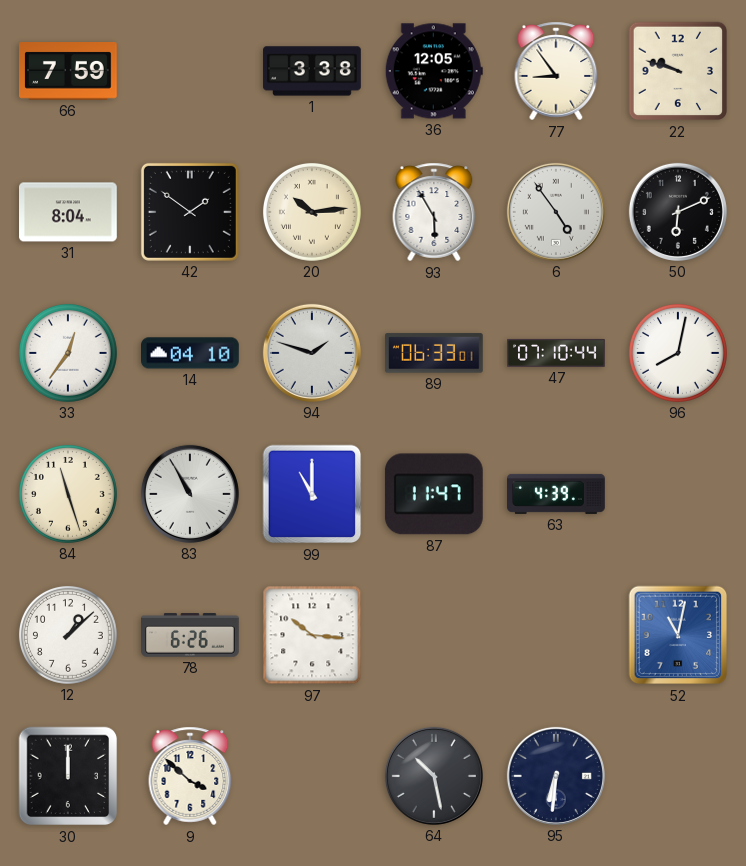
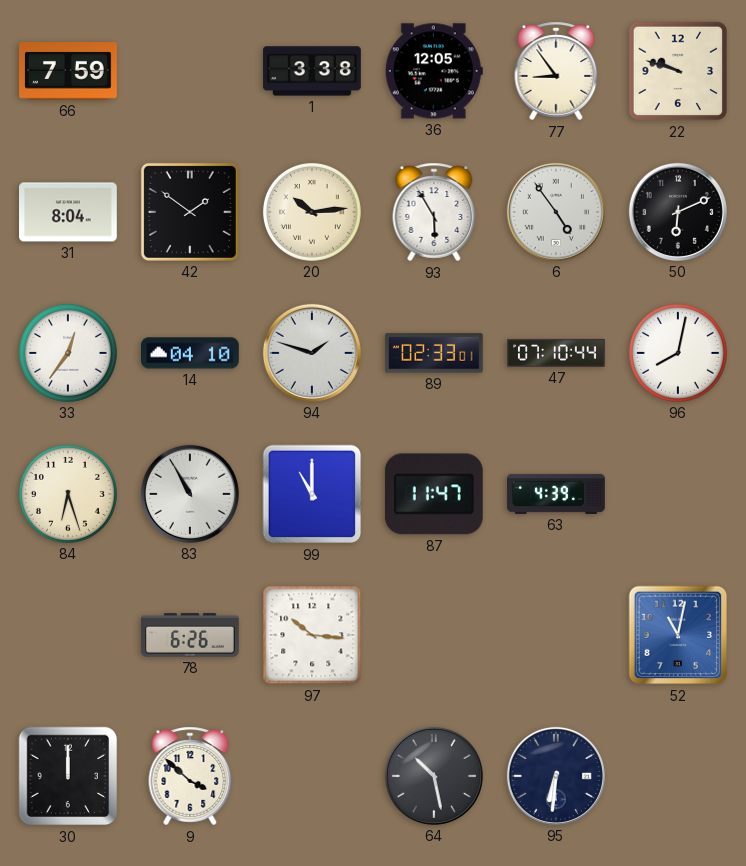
89: 06:33 -> 02:33 (434, 353)
84: 11:27 -> 6:27 (68, 494)
12: 1:08 -> none (68, 635)
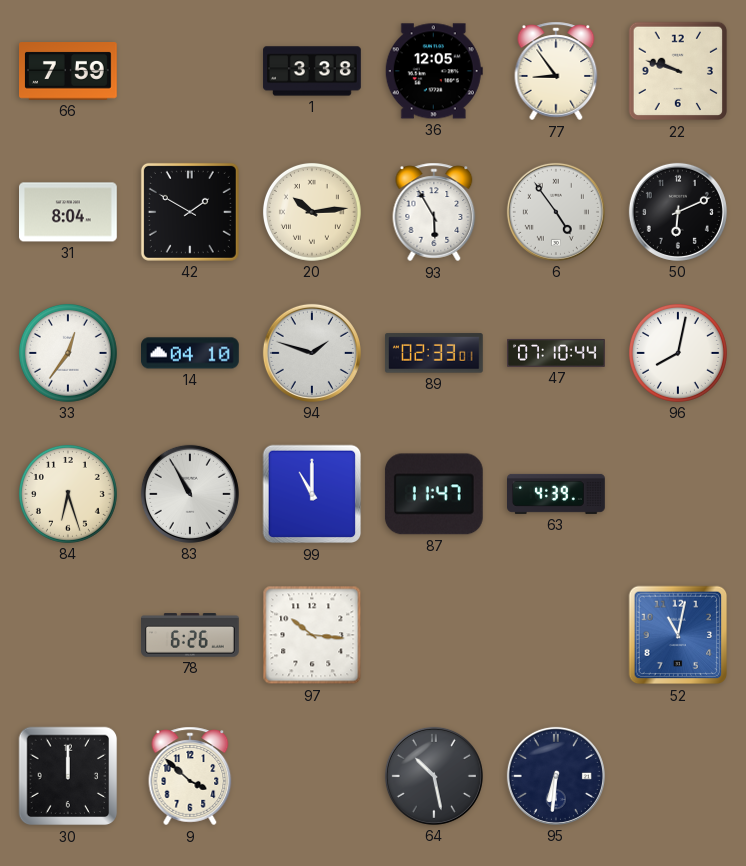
42: 1:51 -> 1:50 (190, 212)
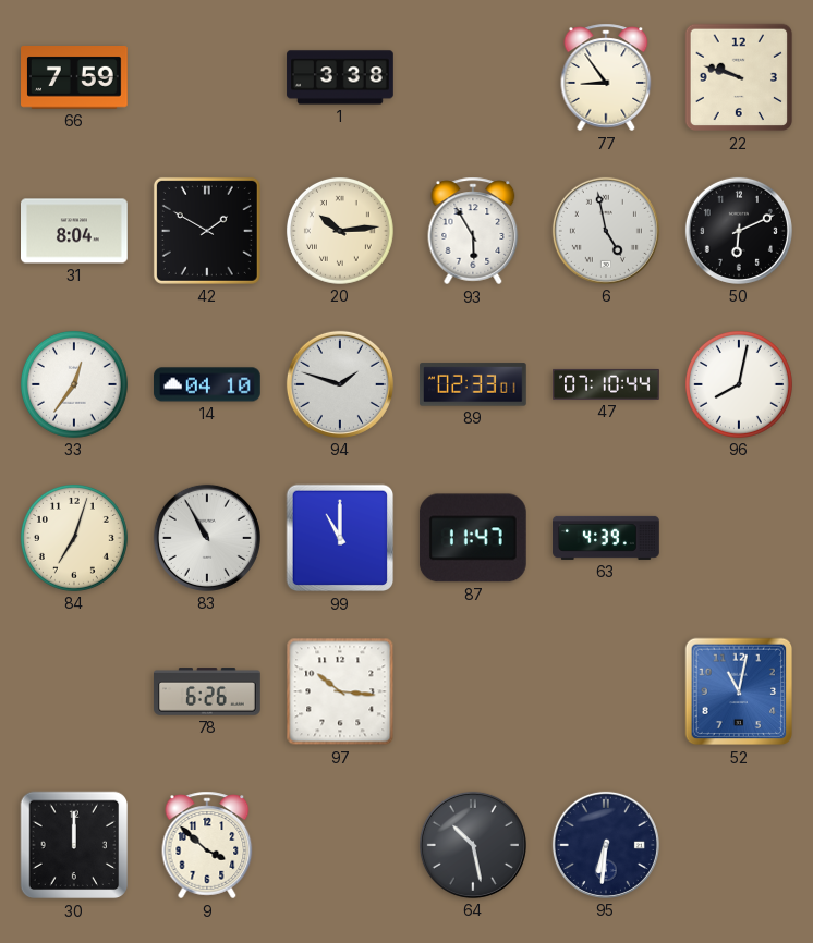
36: 12:05 -> none (434, 71)
6: 4:54 -> 4:58 (606, 231)
84: 6:27 -> 7:03 (74, 538)
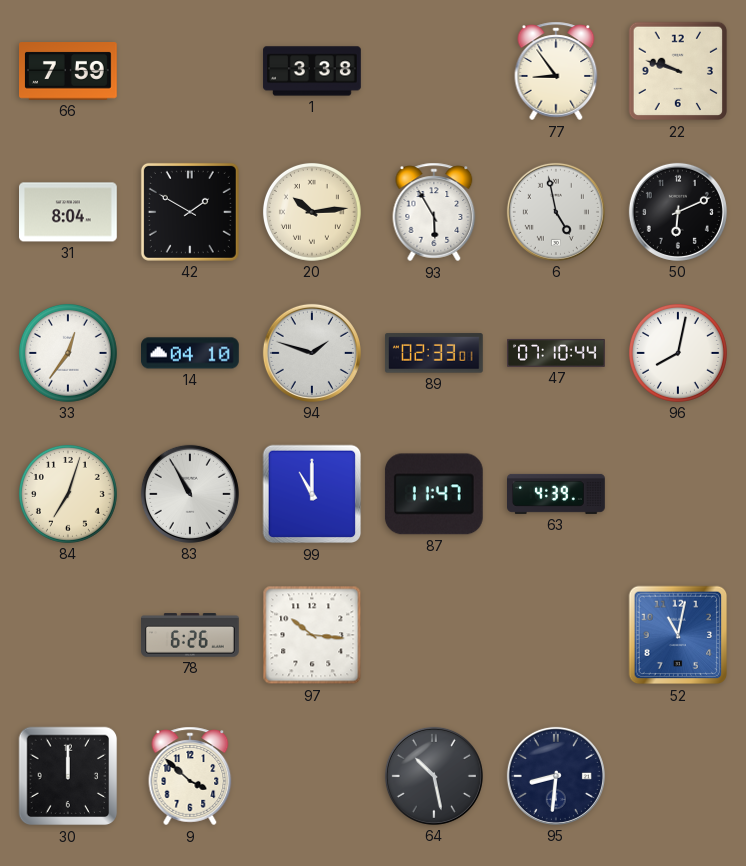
95: 6:31 -> 8:31 (556, 776)
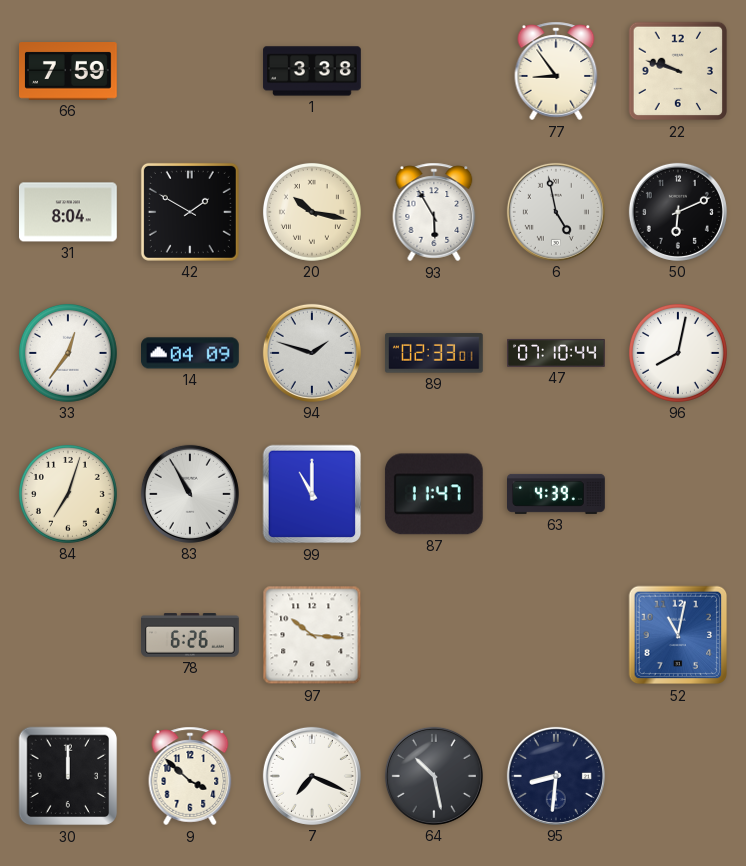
20: 10:14 -> 10:17 (312, 212)
14: 04:10 -> 04:09 (191, 353)
7: none -> 7:19 (312, 776)
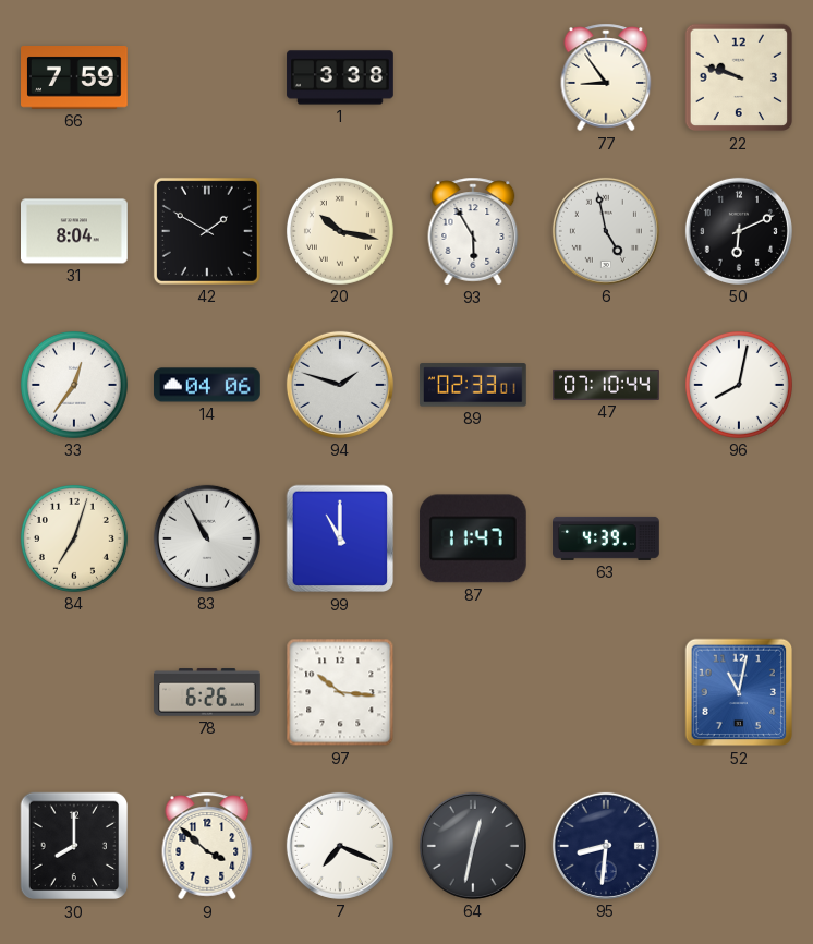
14: 04:09 -> 04:06 (208, 385)
30: 12:00 -> 8:00 (74, 846)
64: 10:28 -> 12:32 (473, 846)
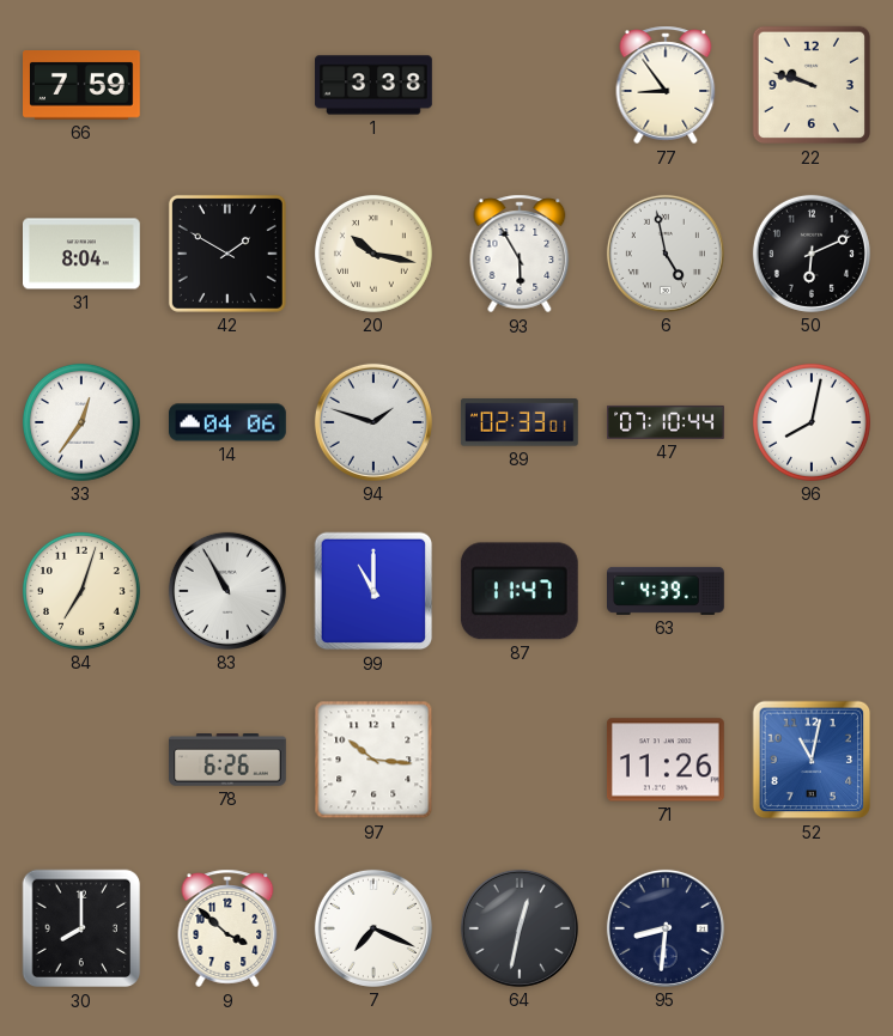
71: none -> 11:26 (666, 760)
